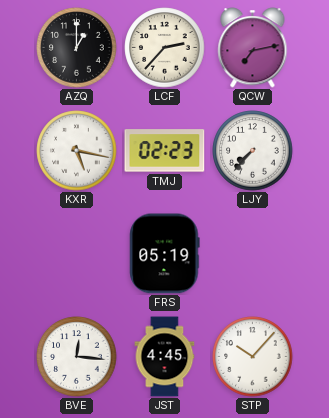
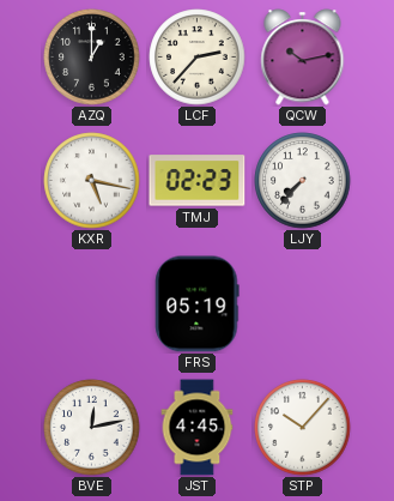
QCW: 7:13 -> 10:13 (303, 58)
BVE: 12:16 -> 12:13 (92, 428)
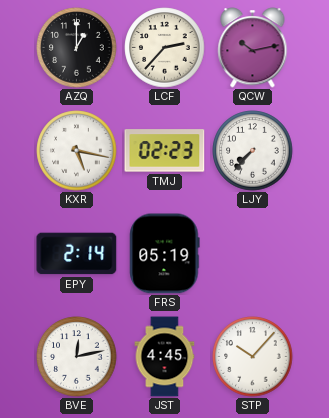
EPY: none -> 2:14 (77, 254)
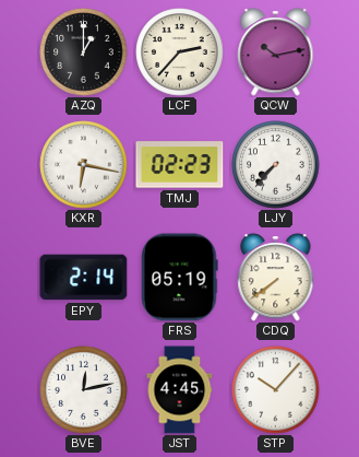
KXR: 5:17 -> 6:17 (84, 165)
CDQ: none -> 7:39 (276, 278)
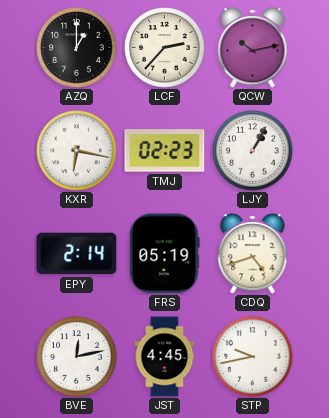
LJY: 7:37 -> 1:05 (253, 151)
CDQ: 7:39 -> 4:42 (253, 254)
STP: 10:07 -> 9:43 (253, 357)
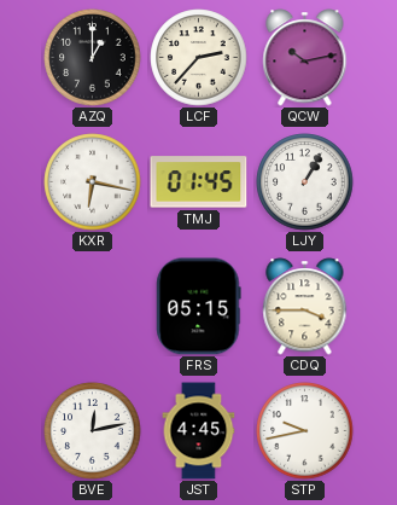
TMJ: 02:23 -> 01:45 (199, 182)
EPY: 2:14 -> none (77, 254)
FRS: 05:19 -> 05:15 (199, 307)
CDQ: 4:42 -> 3:45 (305, 307)
